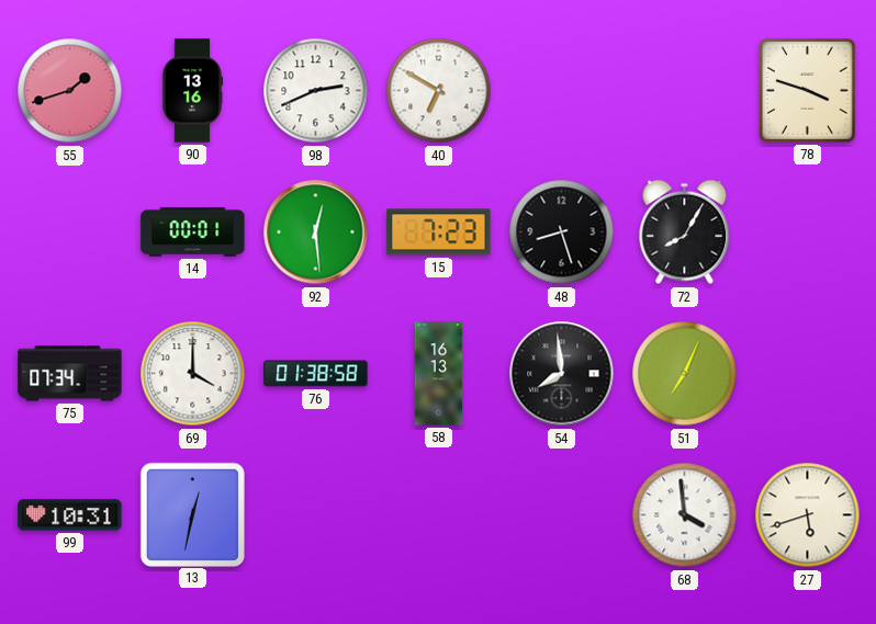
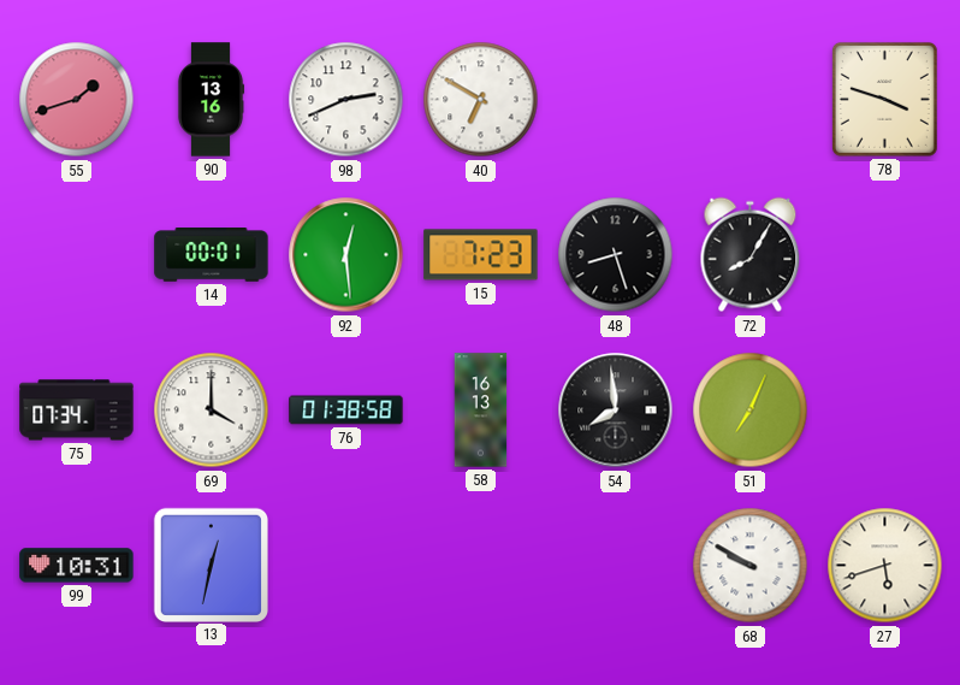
68: 3:59 -> 9:50 (751, 566)
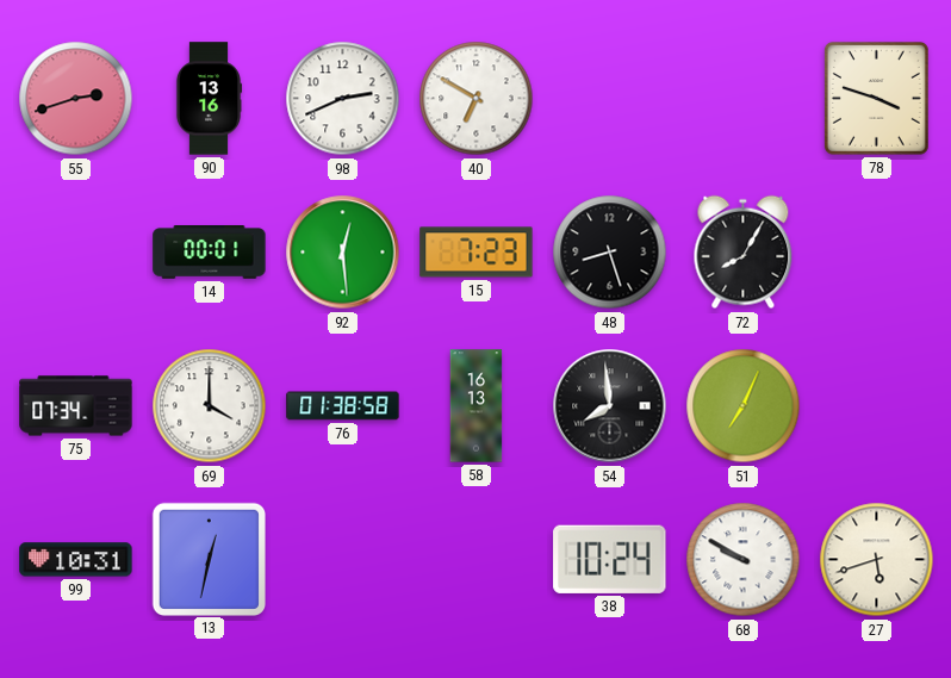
55: 1:42 -> 2:42 (76, 99)
38: none -> 10:24 (610, 559)
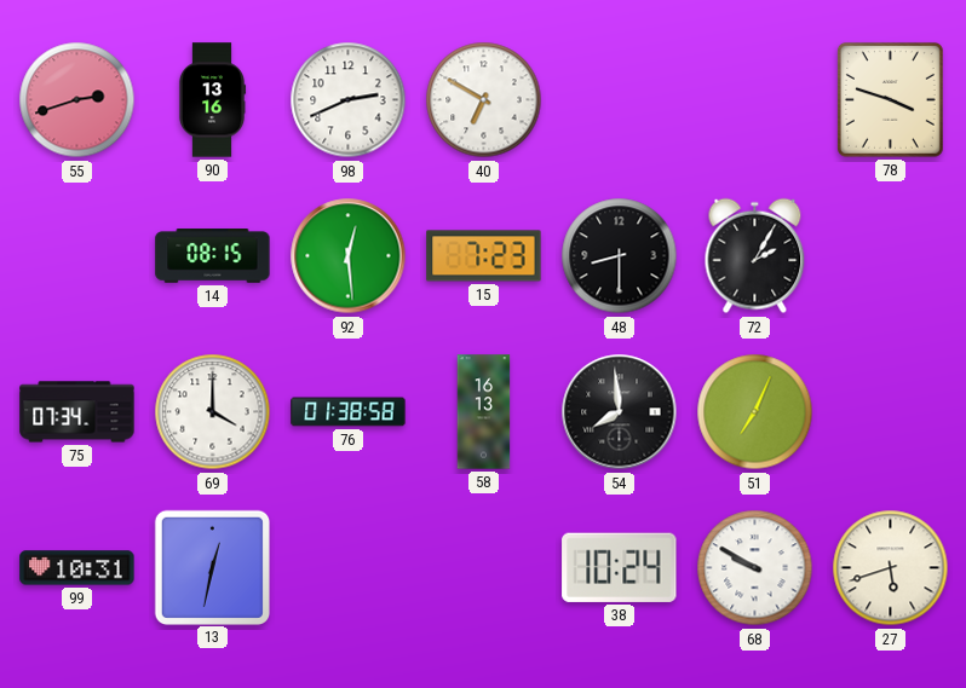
14: 00:01 -> 08:15 (213, 256)
48: 8:27 -> 8:30 (620, 256)
72: 8:05 -> 2:05 (755, 256)
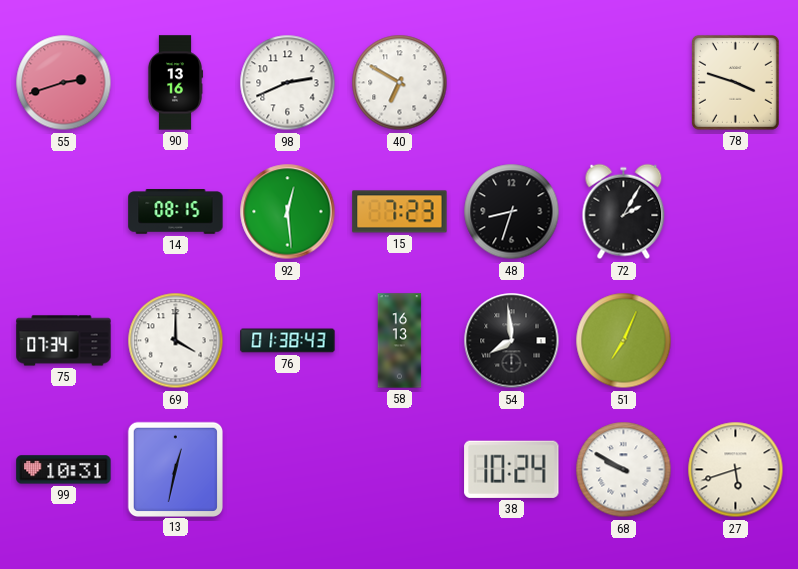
48: 8:30 -> 8:33 (512, 212)
76: 01:38:58 -> 01:38:43 (288, 341)
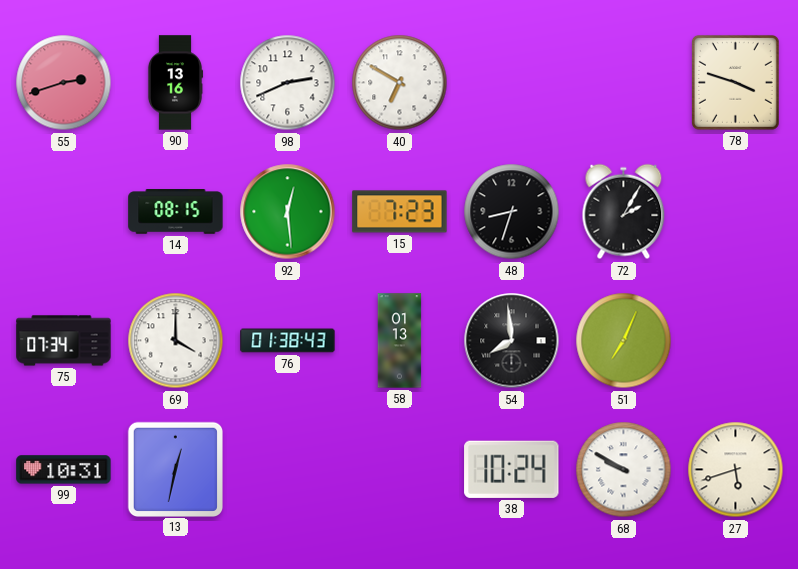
58: 16:13 -> 01:13 (400, 341)
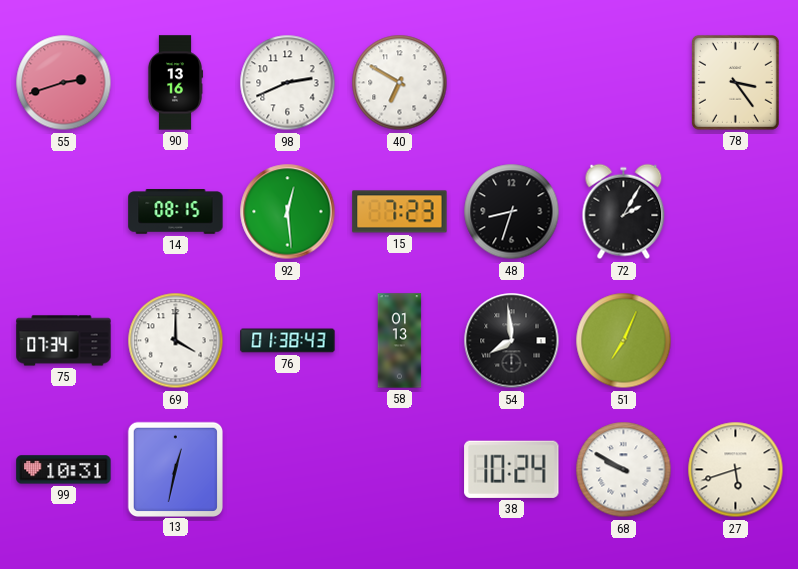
78: 3:48 -> 3:24 (735, 82)
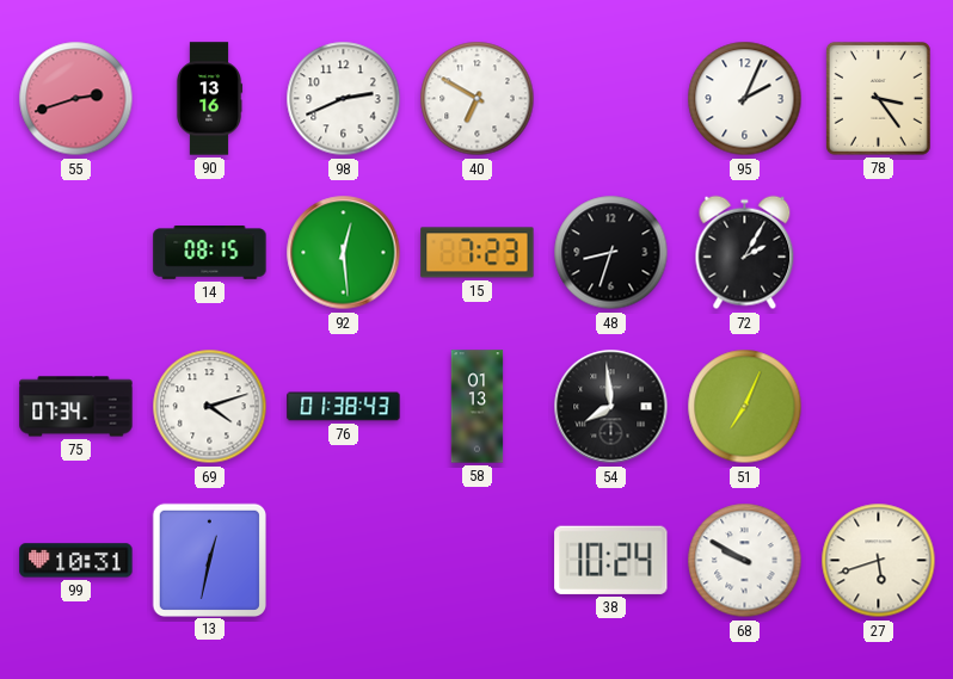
95: none -> 2:04 (745, 99)
69: 4:00 -> 4:12 (210, 407)
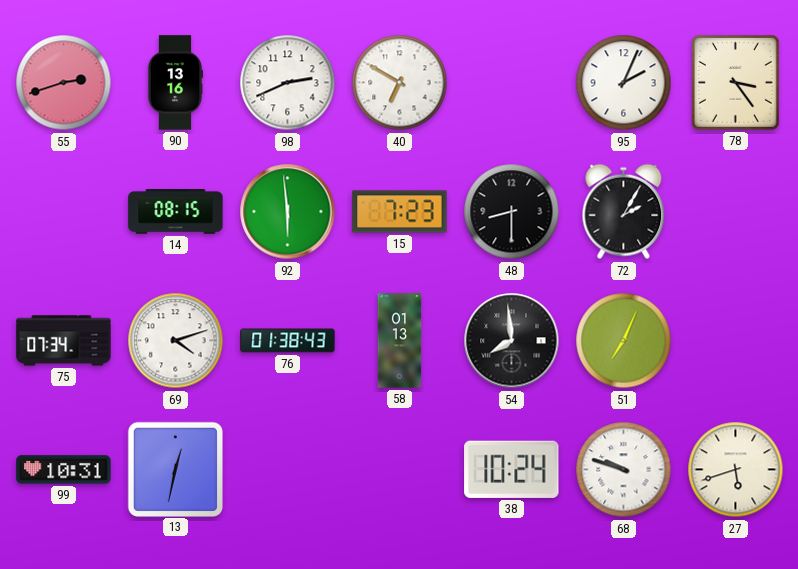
92: 12:29 -> 5:59 (288, 212)
48: 8:33 -> 8:30 (512, 212)
68: 9:50 -> 9:48 (624, 470)
